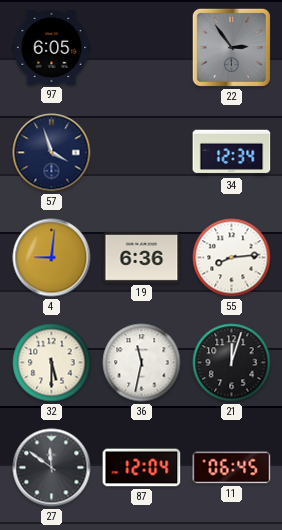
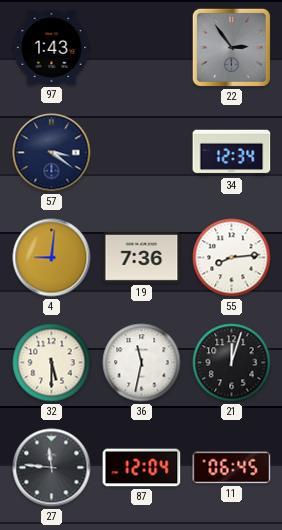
97: 6:05 -> 1:43 (52, 48)
57: 3:57 -> 3:21 (52, 153)
19: 6:36 -> 7:36 (142, 257)
27: 11:51 -> 11:46 (52, 468)
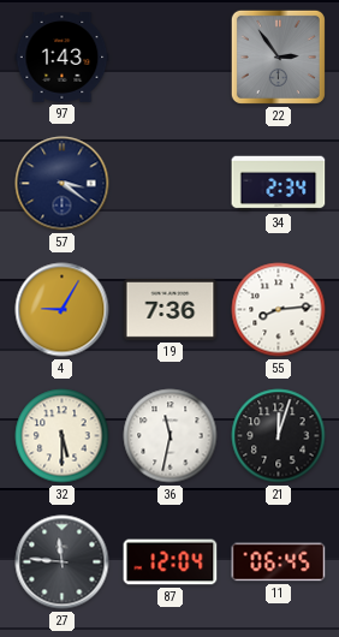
34: 12:34 -> 2:34 (279, 184)
4: 9:01 -> 9:05 (63, 310)
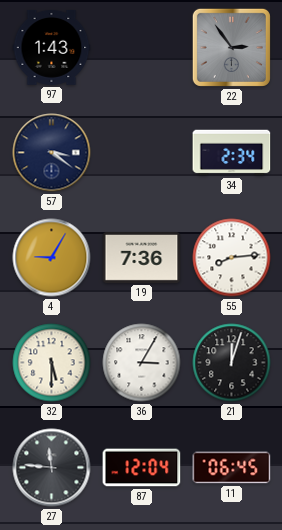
36: 11:32 -> 3:05 (142, 363)
